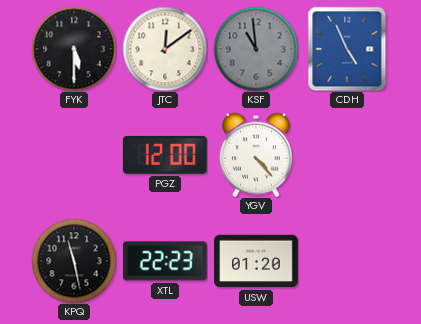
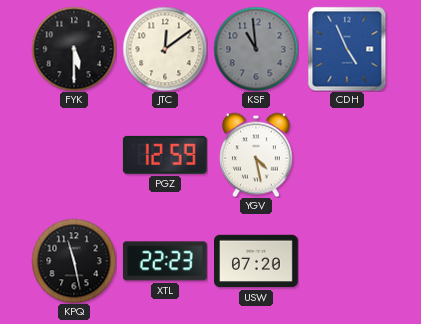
PGZ: 12:00 -> 12:59 (165, 155)
YGV: 4:23 -> 4:28 (256, 155)
USW: 01:20 -> 07:20 (257, 261)
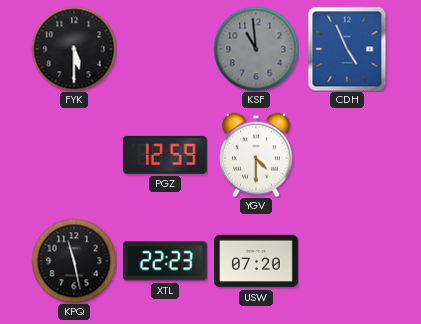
JTC: 12:09 -> none (165, 49)
YGV: 4:28 -> 4:30 (256, 155)
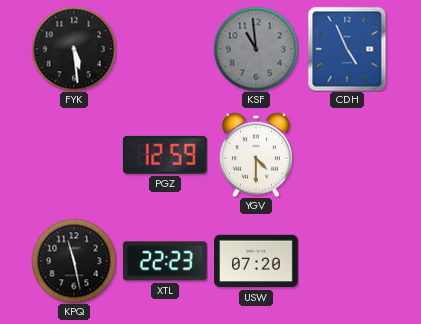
FYK: 5:30 -> 5:29 (74, 49)
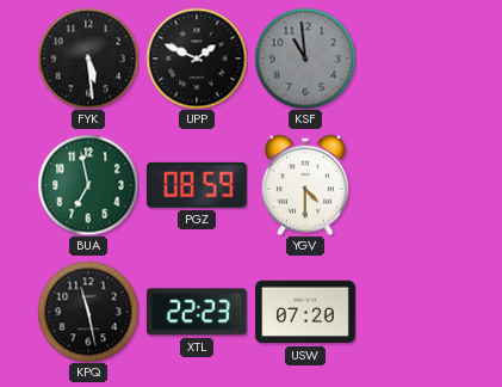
UPP: none -> 1:49 (197, 59)
CDH: 4:56 -> none (347, 49)
BUA: none -> 6:58 (88, 185)
PGZ: 12:59 -> 08:59 (197, 185)
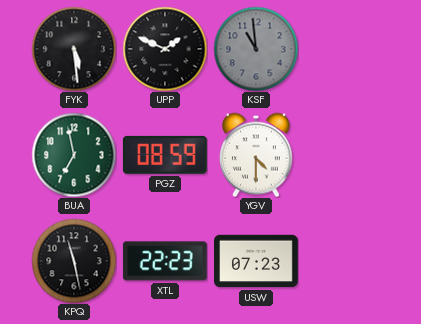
USW: 07:20 -> 07:23 (257, 261)
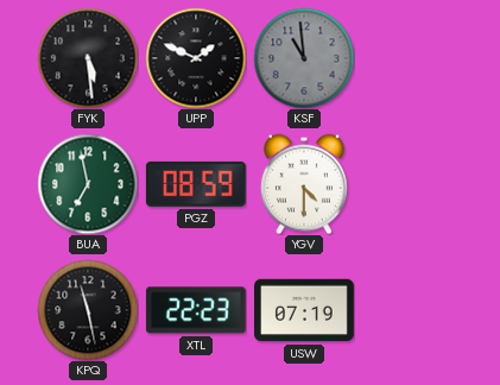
USW: 07:23 -> 07:19 (305, 310)
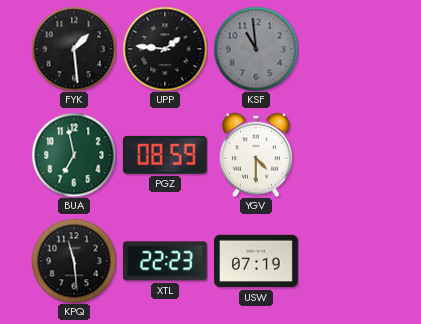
FYK: 5:29 -> 1:29 (74, 49)
UPP: 1:49 -> 1:46 (165, 49)
KPQ: 11:28 -> 11:29 (74, 261)
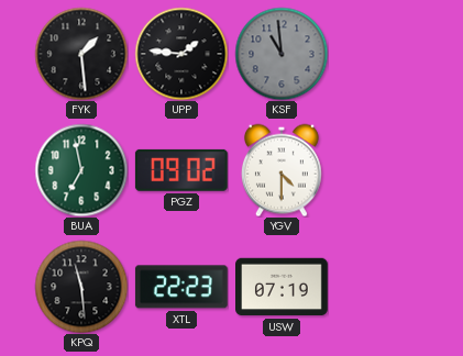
PGZ: 08:59 -> 09:02 (181, 170)
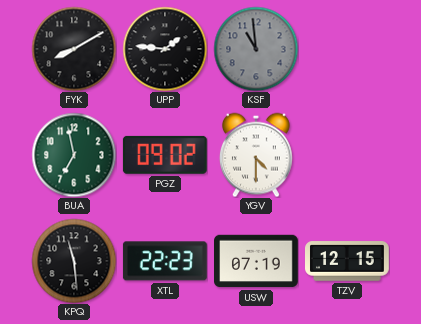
FYK: 1:29 -> 8:10 (74, 49)
TZV: none -> 12:15 (348, 261)
